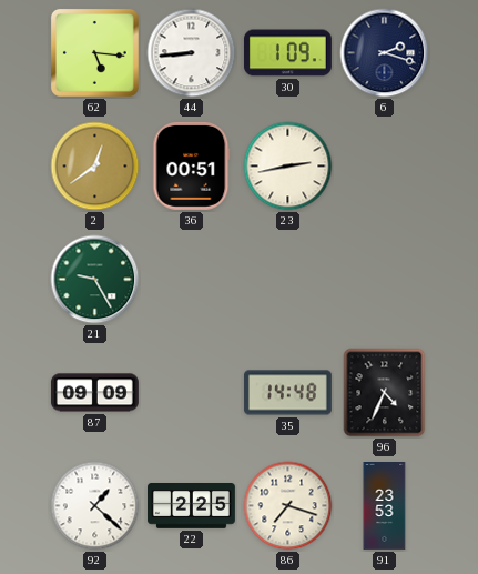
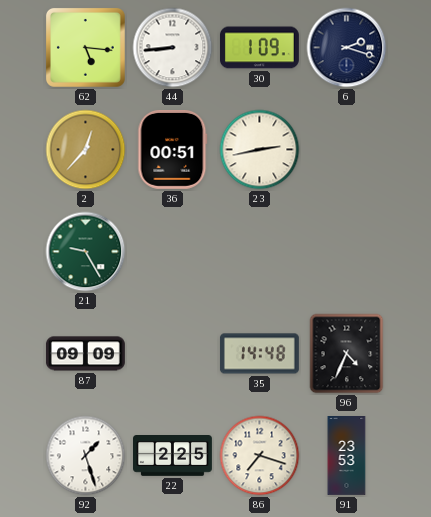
2: 12:39 -> 12:37 (86, 150)
92: 1:22 -> 1:27 (86, 456)
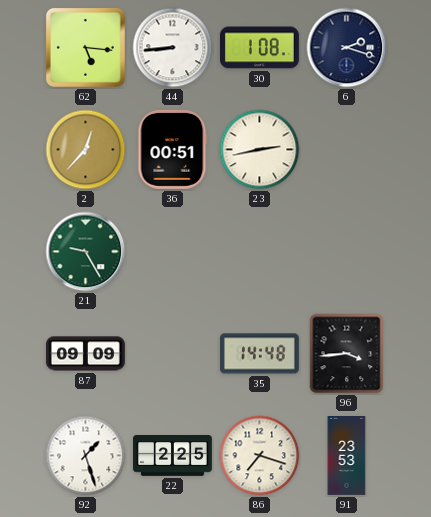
30: 1:09 -> 1:08 (259, 48)
96: 4:34 -> 3:44 (347, 354)
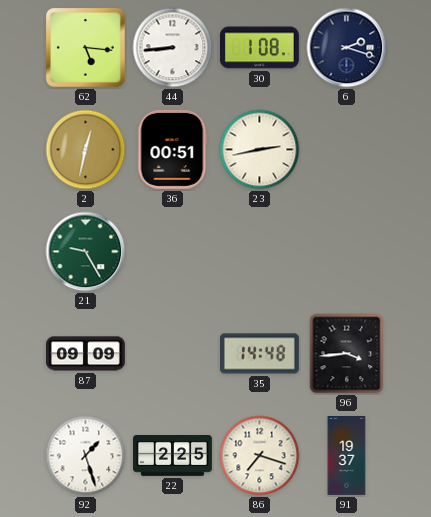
2: 12:37 -> 12:32 (86, 150)
91: 23:53 -> 19:37 (347, 456)
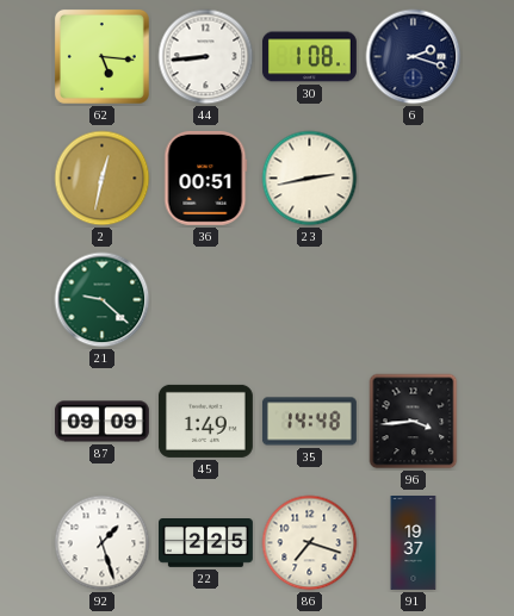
21: 9:25 -> 9:22 (103, 300)
45: none -> 1:49 (205, 421)
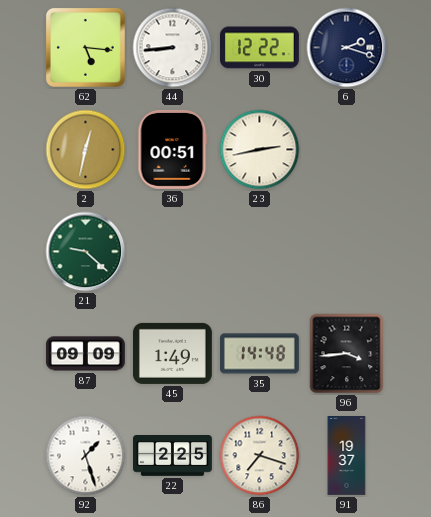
30: 1:08 -> 12:22 (259, 48)
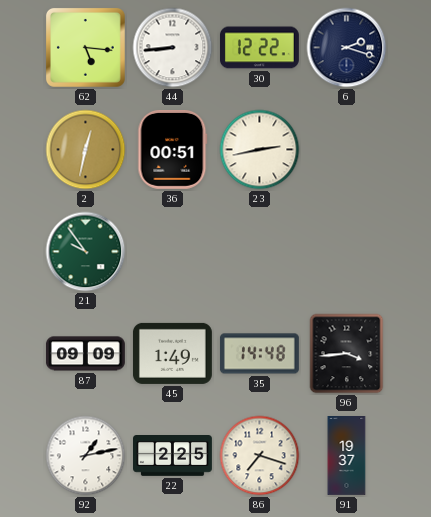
21: 9:22 -> 9:54 (86, 252)
92: 1:27 -> 1:13 (86, 456)
